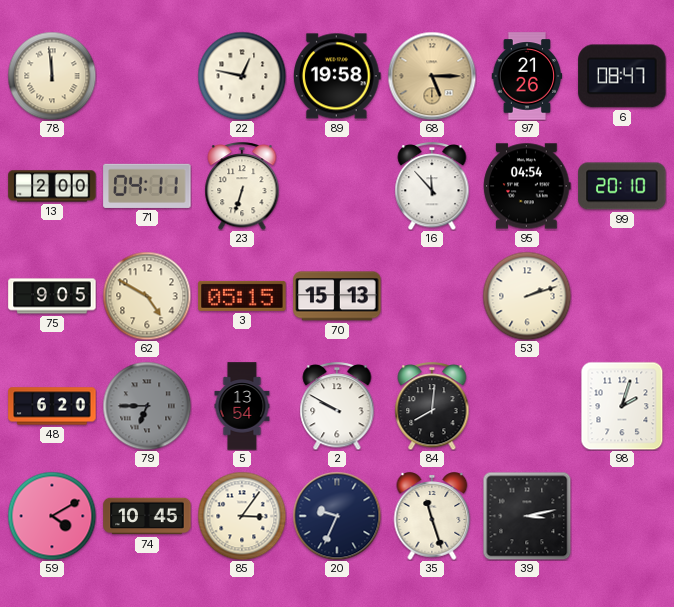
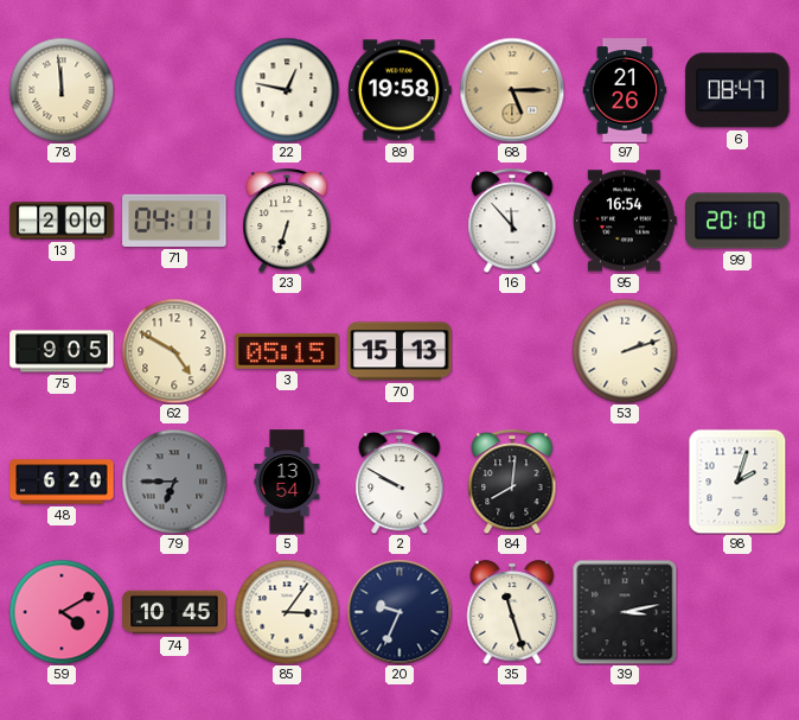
95: 04:54 -> 16:54 (625, 221)
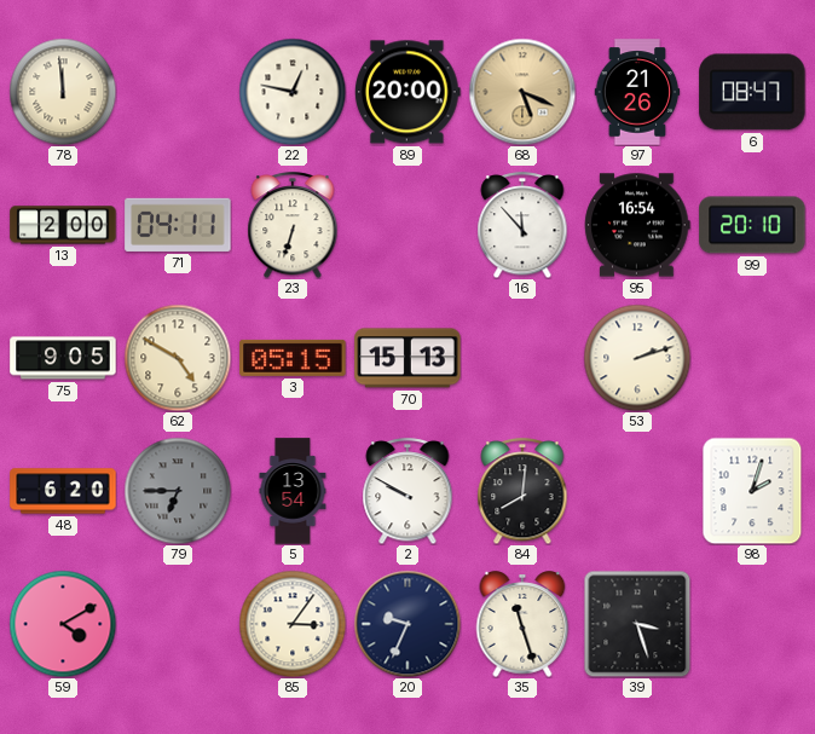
89: 19:58 -> 20:00 (407, 92)
68: 5:15 -> 5:19 (522, 92)
74: 10:45 -> none (174, 612)
39: 3:13 -> 3:27 (637, 624)
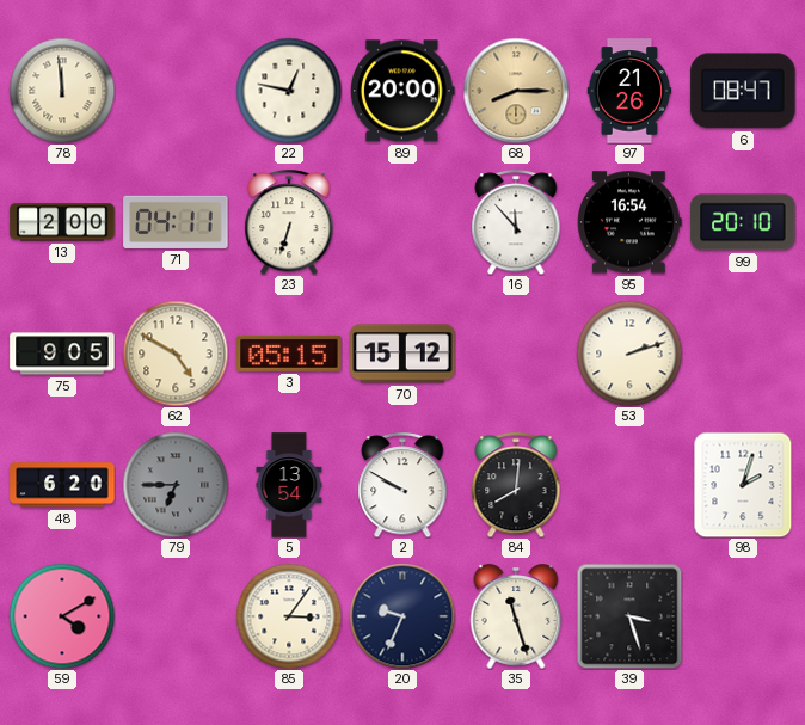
68: 5:19 -> 8:15 (516, 91)
70: 15:13 -> 15:12 (402, 354)
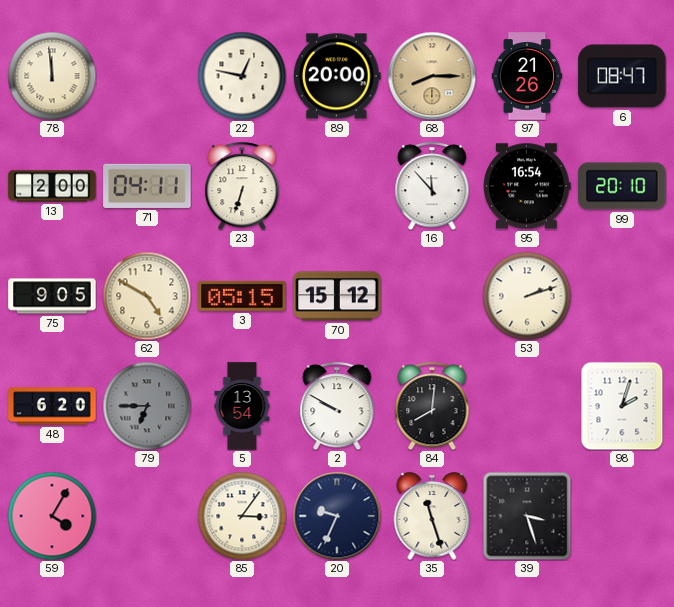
59: 4:10 -> 4:05 (52, 516)
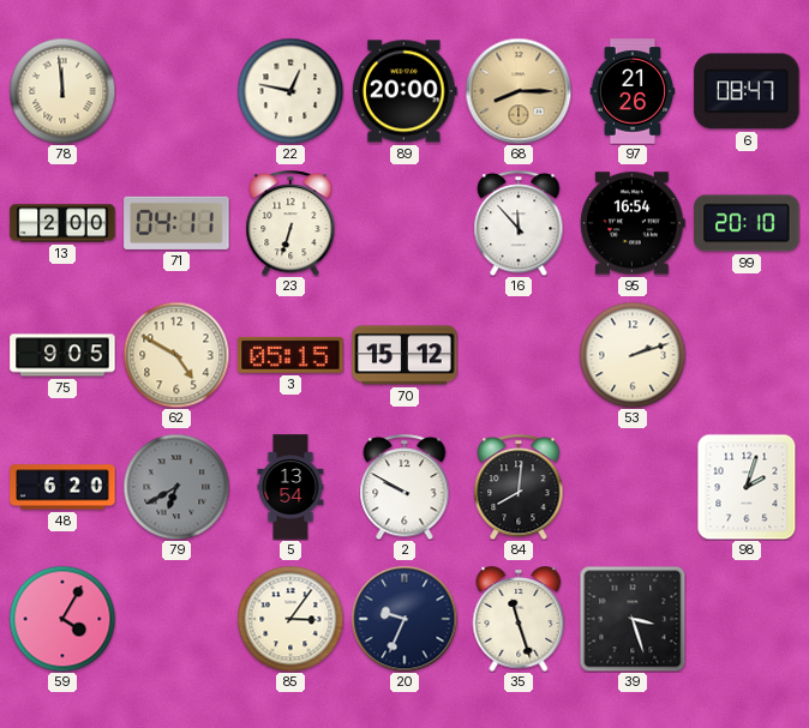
79: 6:45 -> 6:40 (176, 487)
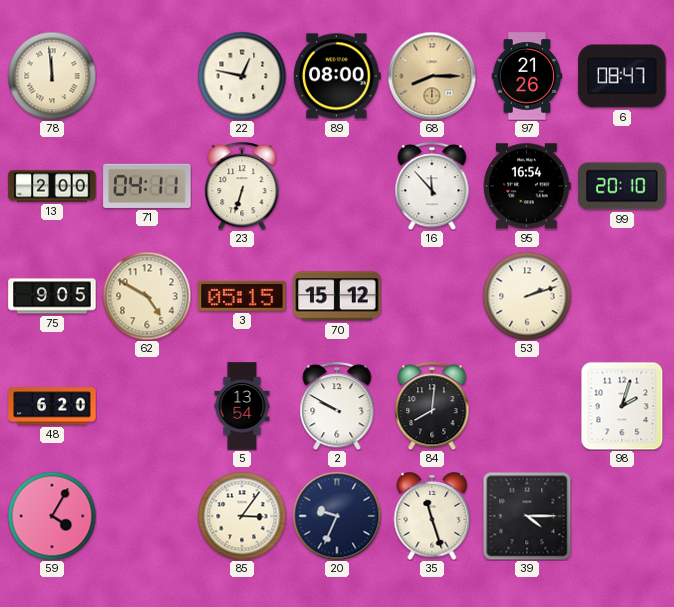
89: 20:00 -> 08:00 (337, 76)
79: 6:40 -> none (176, 487)
39: 3:27 -> 4:15 (527, 516)
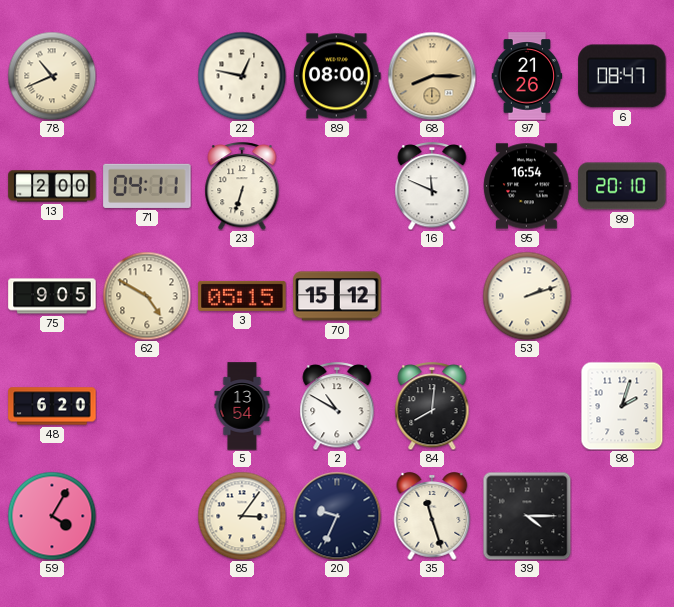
78: 11:59 -> 10:41 (52, 76)
16: 11:53 -> 11:49 (432, 186)
2: 9:50 -> 10:50 (337, 406)
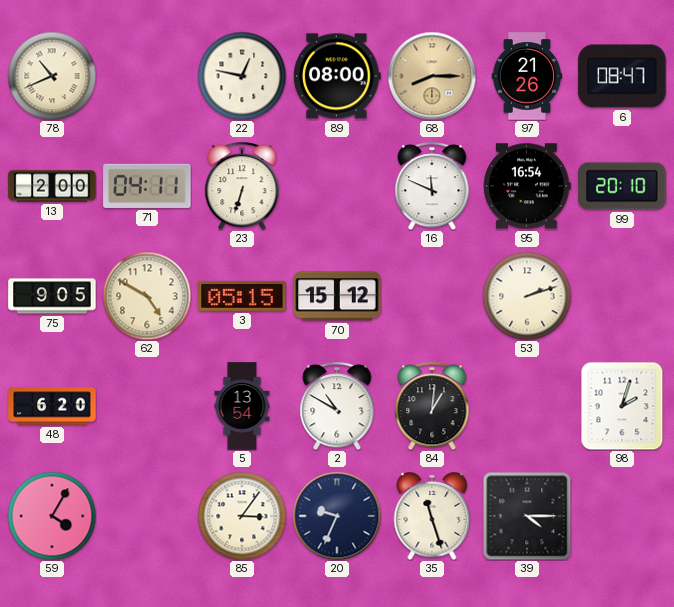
84: 8:01 -> 1:01 (432, 406)
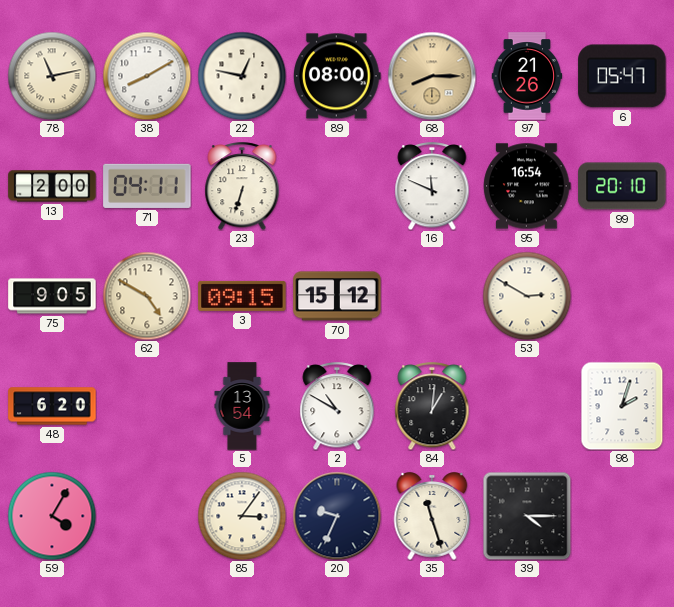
78: 10:41 -> 11:13 (52, 76)
38: none -> 8:10 (147, 76)
6: 08:47 -> 05:47 (622, 76)
3: 05:15 -> 09:15 (242, 296)
53: 2:12 -> 2:50 (527, 296)
